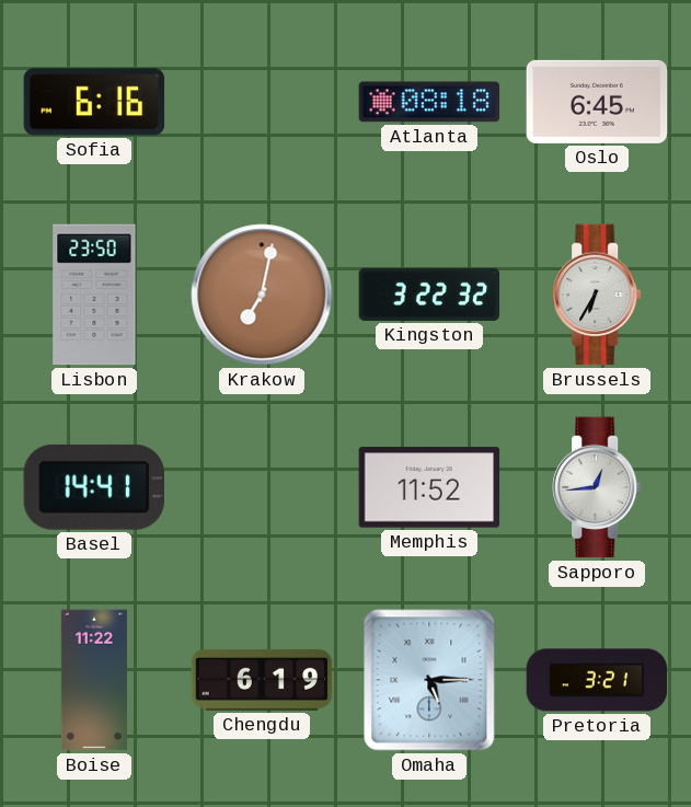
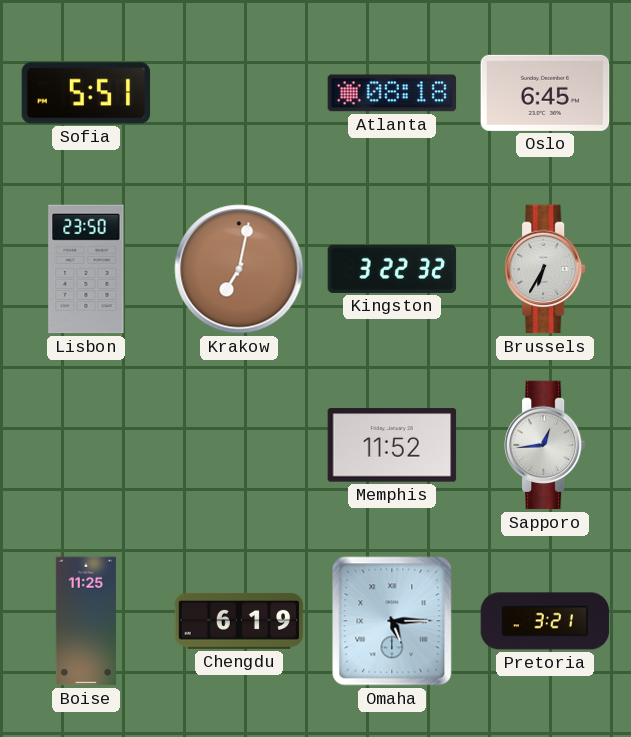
Sofia: 6:16 -> 5:51 (86, 93)
Basel: 14:41 -> none (94, 487)
Boise: 11:22 -> 11:25 (86, 621)
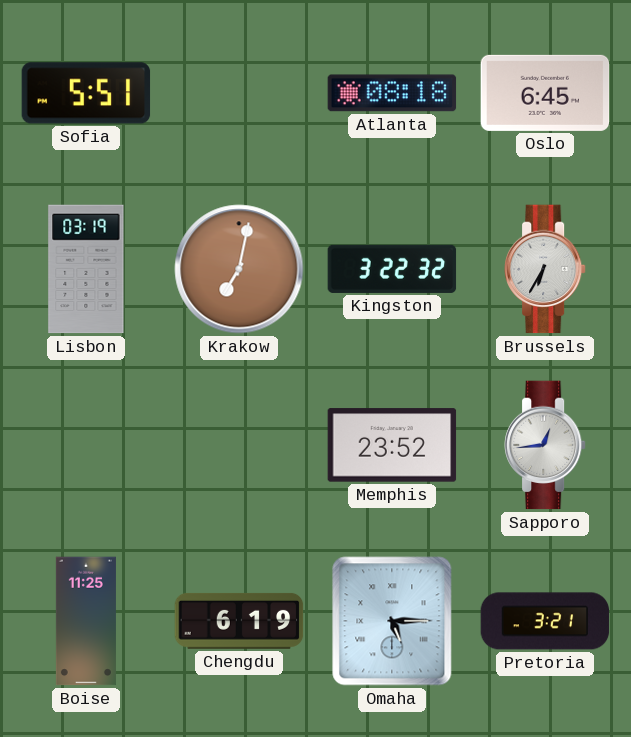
Lisbon: 23:50 -> 03:19 (86, 269)
Memphis: 11:52 -> 23:52 (392, 445)
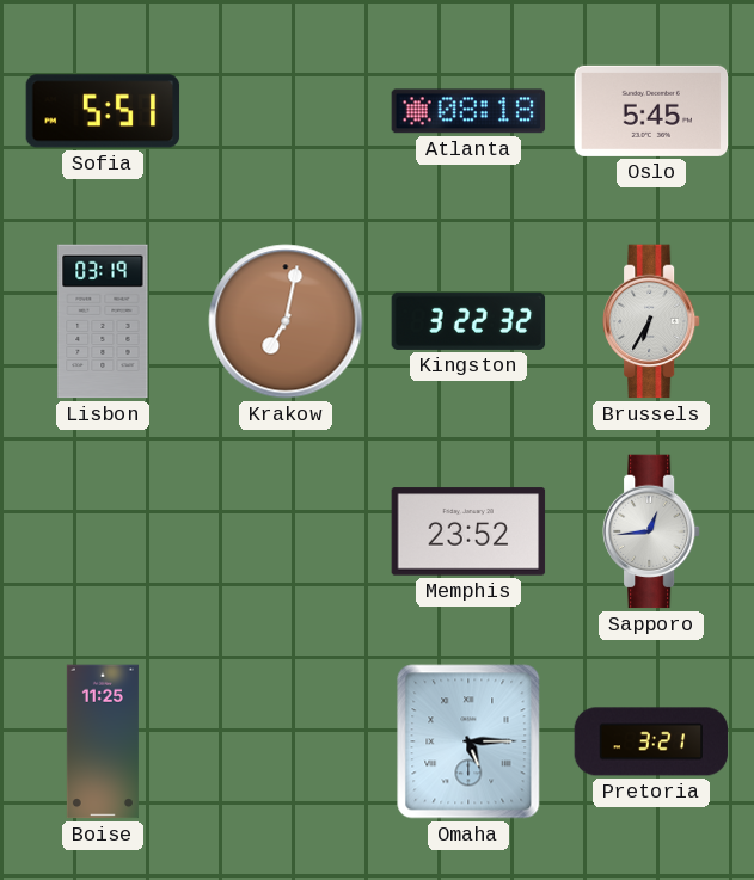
Oslo: 6:45 -> 5:45 (651, 111)
Chengdu: 6:19 -> none (239, 621)
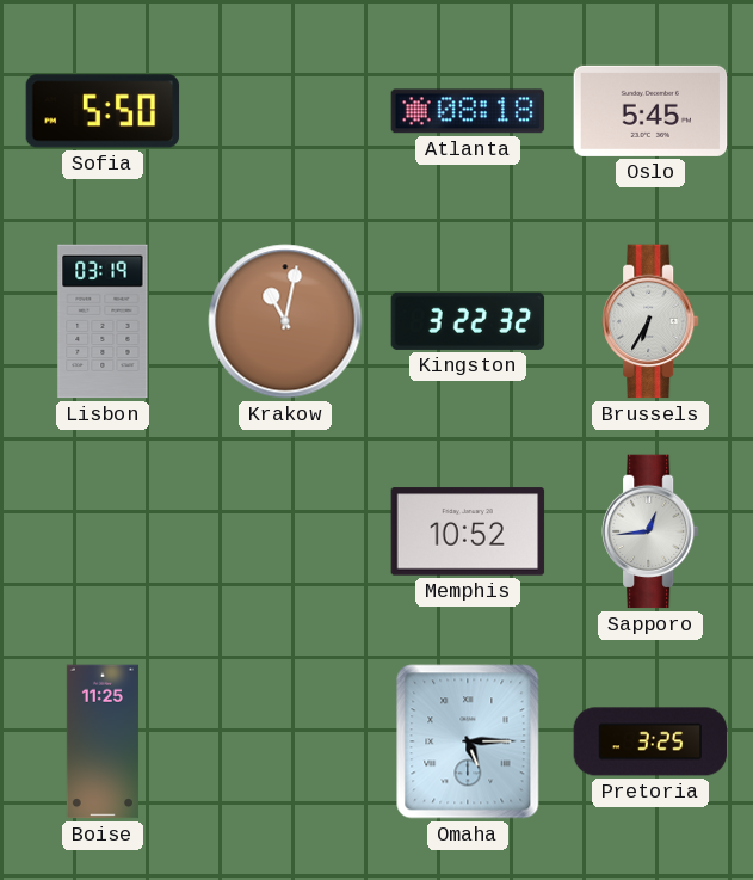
Sofia: 5:51 -> 5:50 (103, 111)
Krakow: 7:02 -> 11:02 (285, 321)
Memphis: 23:52 -> 10:52 (468, 531)
Pretoria: 3:21 -> 3:25 (650, 741)
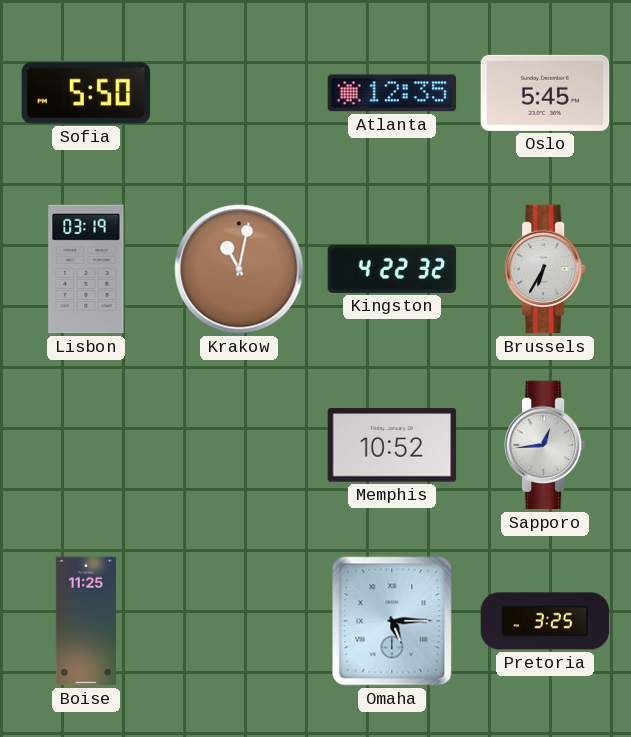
Atlanta: 08:18 -> 12:35 (392, 93)
Kingston: 3:22 -> 4:22 (392, 269)
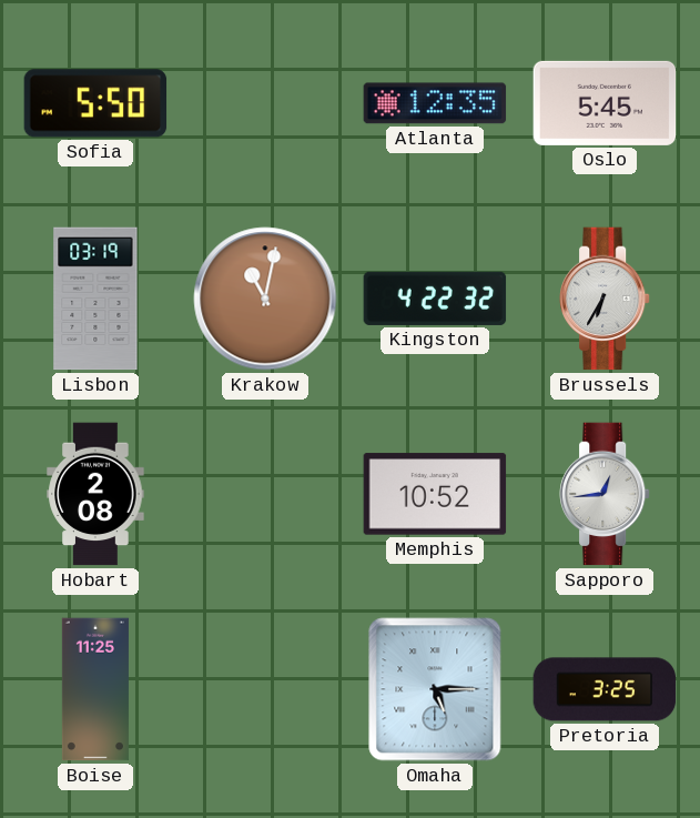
Hobart: none -> 2:08 (95, 494)
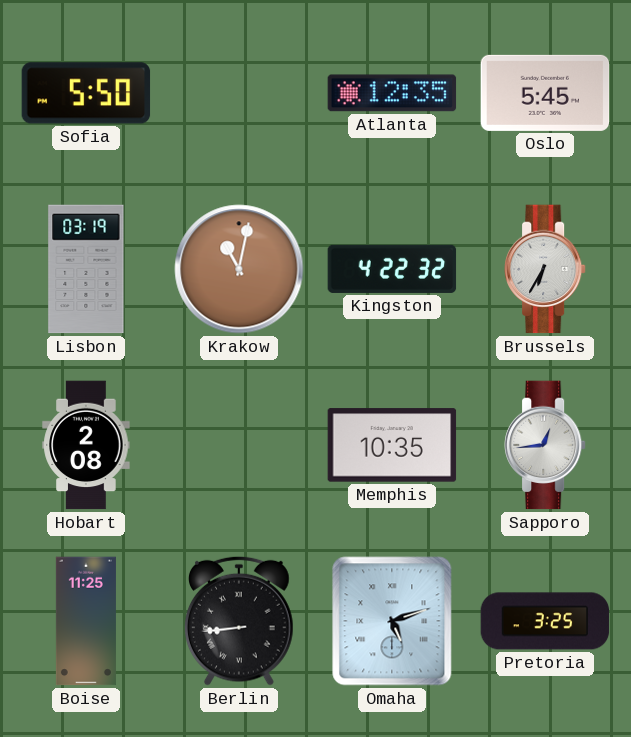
Memphis: 10:52 -> 10:35 (392, 445)
Berlin: none -> 8:44 (240, 621)
Omaha: 5:15 -> 5:12 (392, 621)
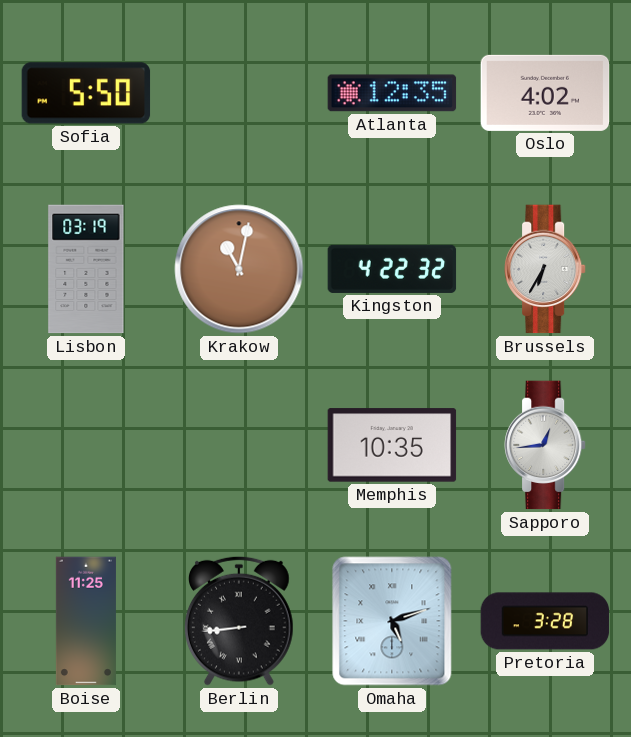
Oslo: 5:45 -> 4:02 (545, 93)
Hobart: 2:08 -> none (86, 445)
Pretoria: 3:25 -> 3:28 (545, 621)
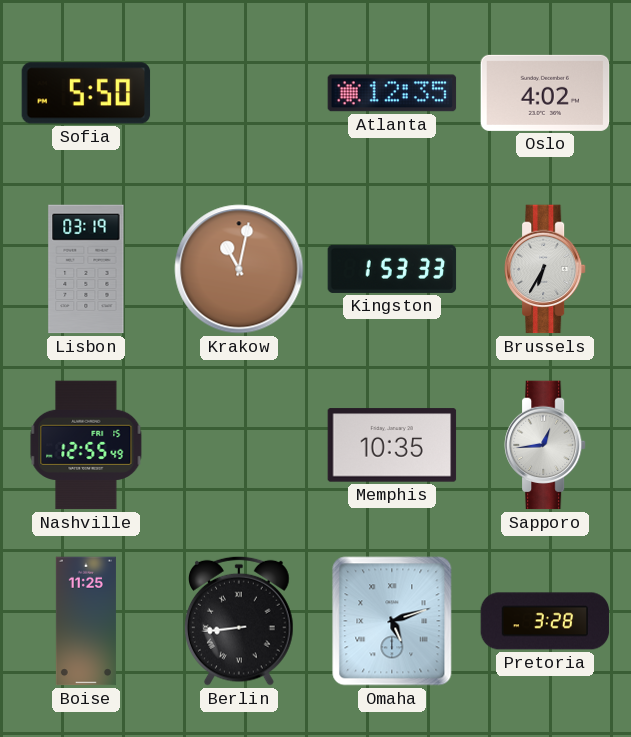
Kingston: 4:22 -> 1:53 (392, 269)
Nashville: none -> 12:55 (86, 445)
